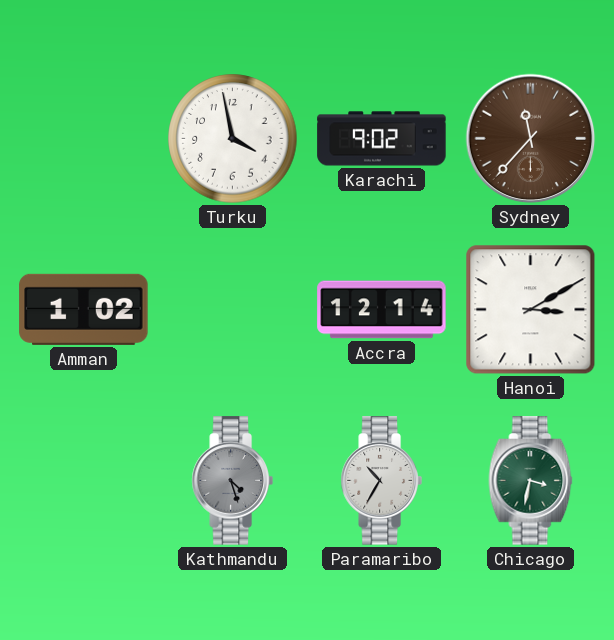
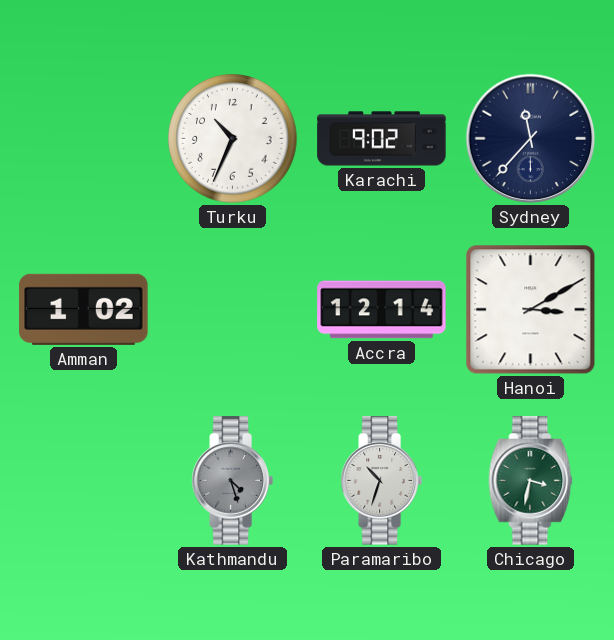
Turku: 3:58 -> 10:34 (233, 139)
Sydney dial: brown -> navy (531, 139)
Paramaribo: 10:35 -> 10:33 (381, 481)
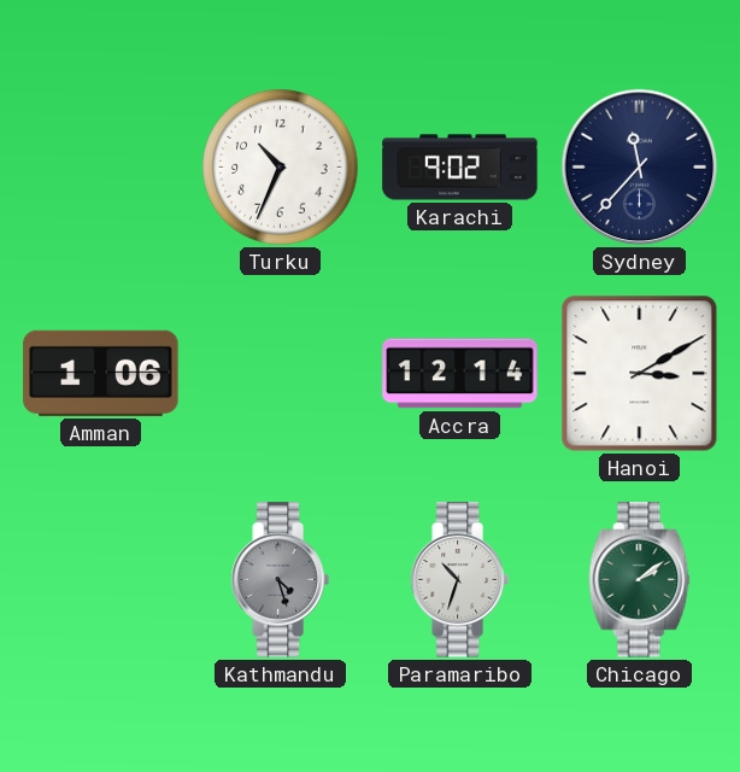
Amman: 1:02 -> 1:06 (101, 373)
Chicago: 3:32 -> 2:09 (640, 580)
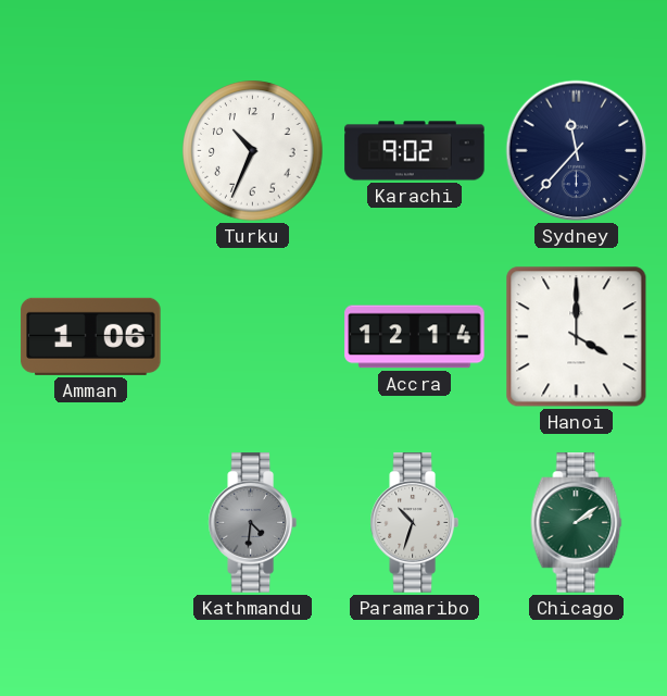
Hanoi: 3:10 -> 4:00 (577, 337)
Kathmandu: 4:27 -> 4:31 (252, 523)
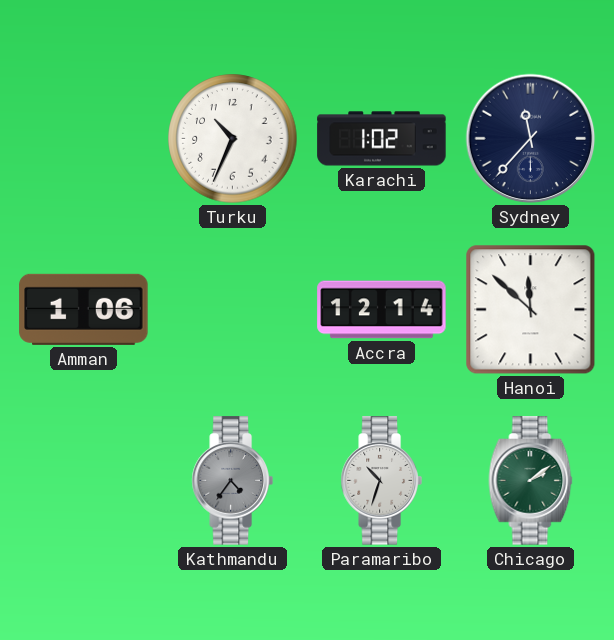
Karachi: 9:02 -> 1:02 (382, 139)
Hanoi: 4:00 -> 11:52 (531, 310)
Kathmandu: 4:31 -> 4:36 (232, 481)
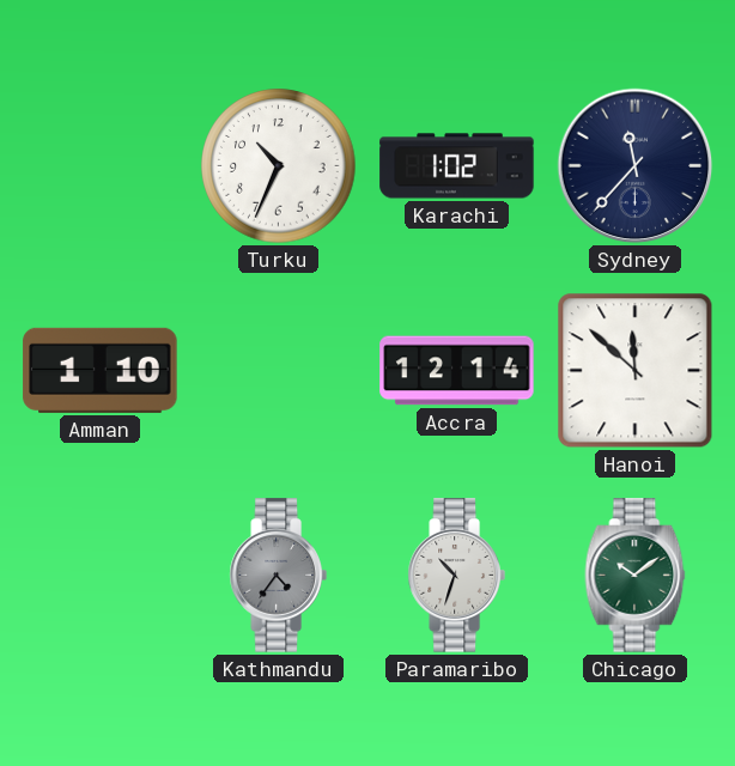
Amman: 1:06 -> 1:10 (101, 370)
Chicago: 2:09 -> 10:09 (636, 576)
